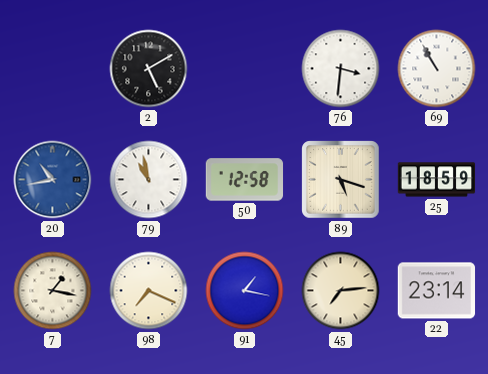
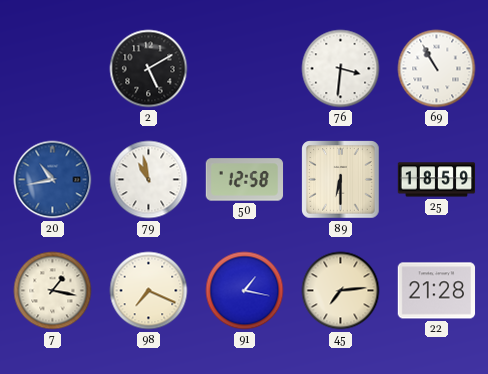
89: 5:18 -> 6:30 (341, 180)
22: 23:14 -> 21:28 (437, 291)
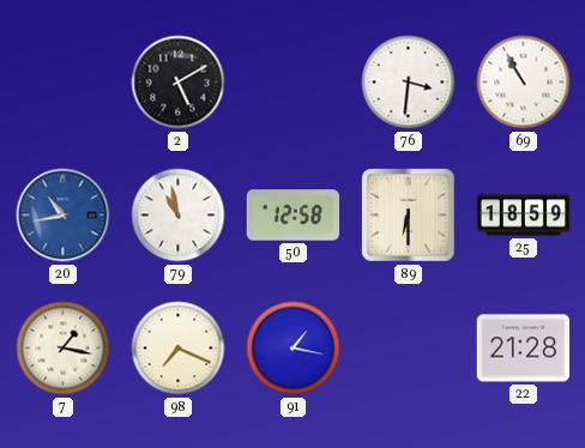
45: 7:14 -> none (341, 291)
